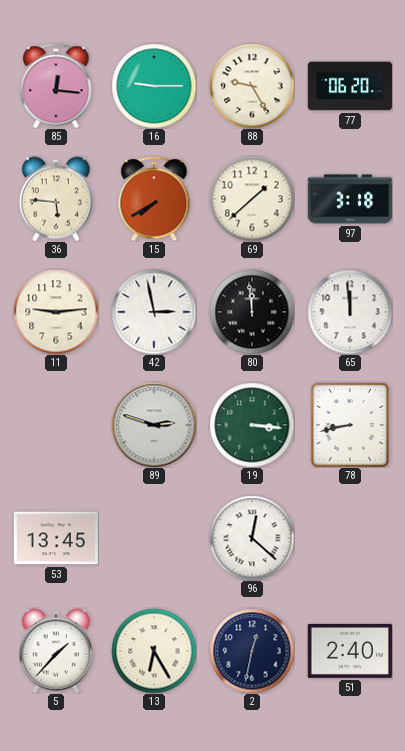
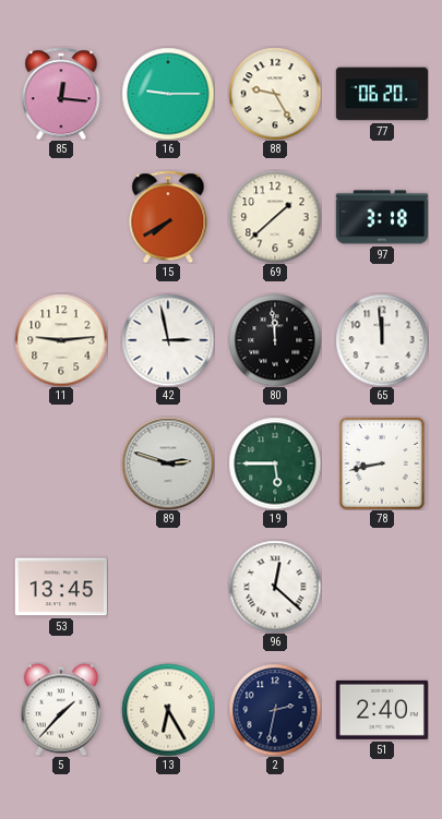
36: 5:46 -> none (56, 199)
19: 3:16 -> 5:45 (275, 463)
2: 12:32 -> 2:32 (275, 710)
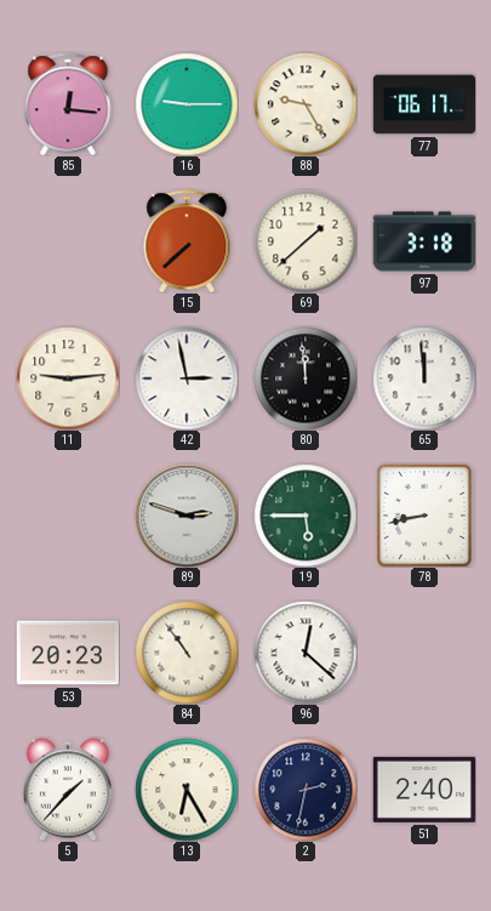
77: 06:20 -> 06:17 (423, 104)
15: 7:40 -> 7:38 (187, 241)
53: 13:45 -> 20:23 (68, 653)
84: none -> 10:54 (187, 653)
